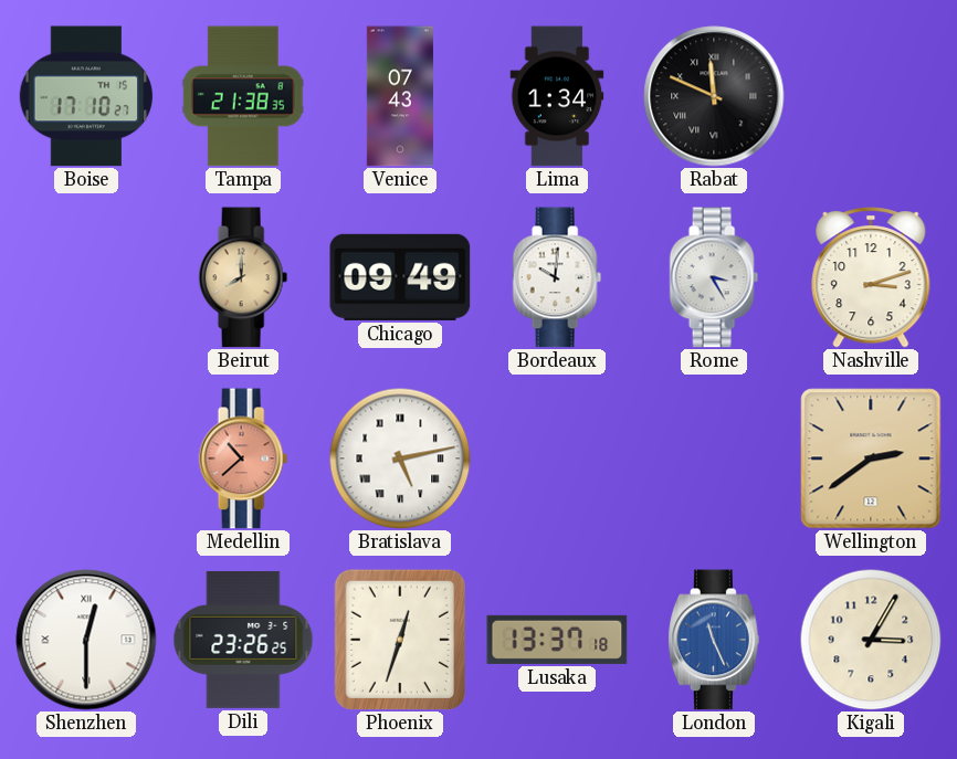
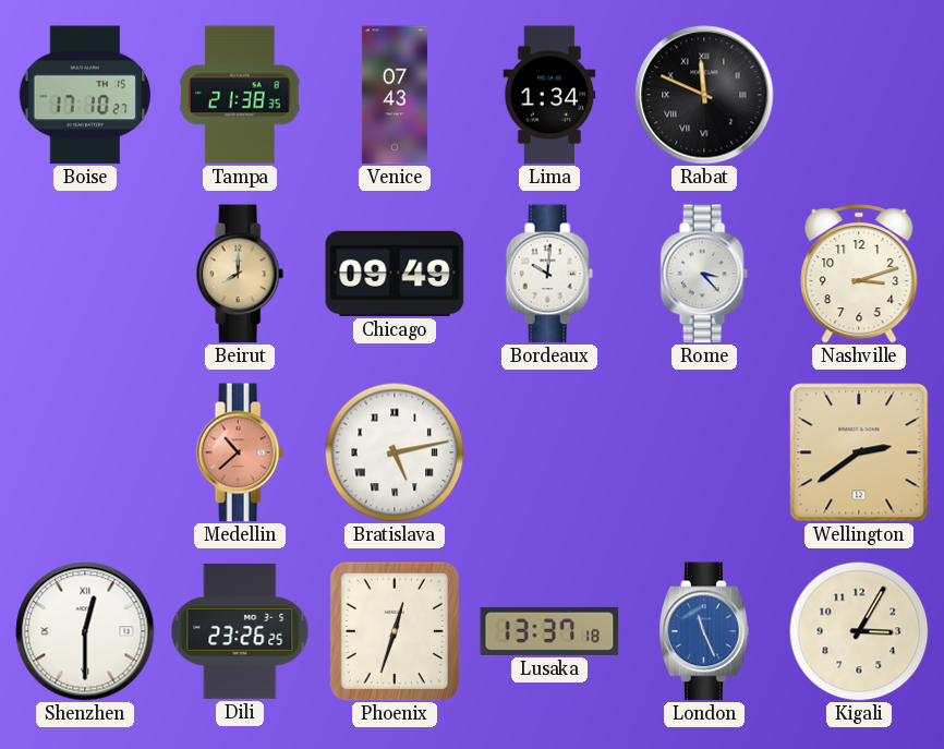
Rome: 3:25 -> 3:23 (704, 274)
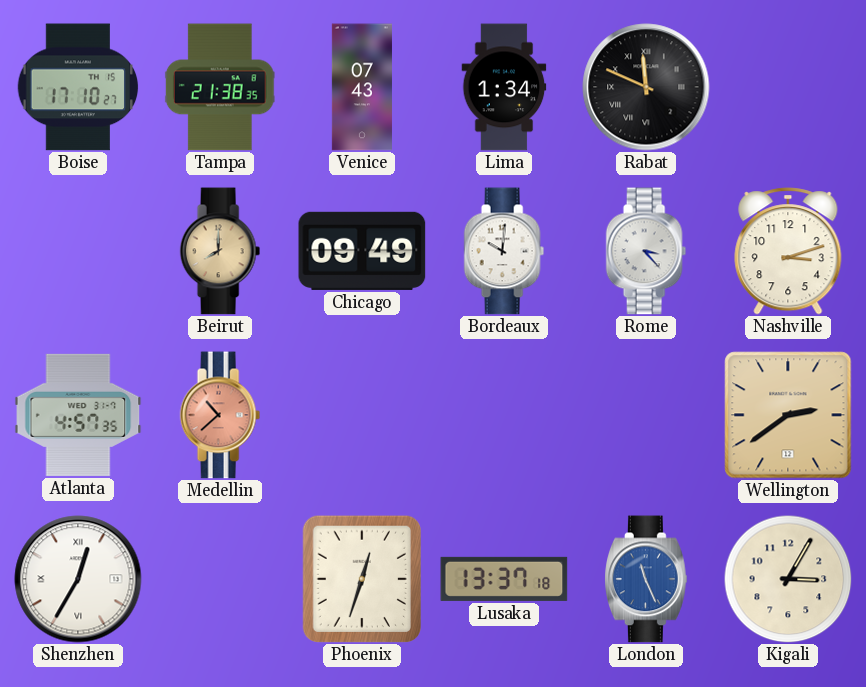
Atlanta: none -> 4:57 (78, 415)
Bratislava: 5:13 -> none (395, 452)
Shenzhen: 12:30 -> 12:35 (78, 579)
Dili: 23:26 -> none (240, 631)
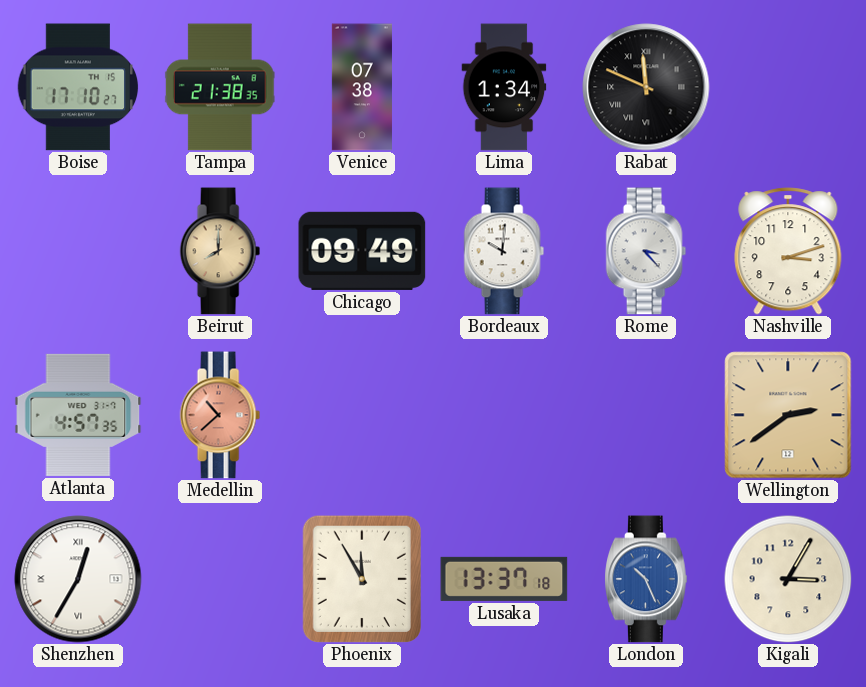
Venice: 07:43 -> 07:38 (362, 87)
Phoenix: 12:33 -> 11:55 (361, 578)
London: 11:26 -> 10:26 (647, 579)
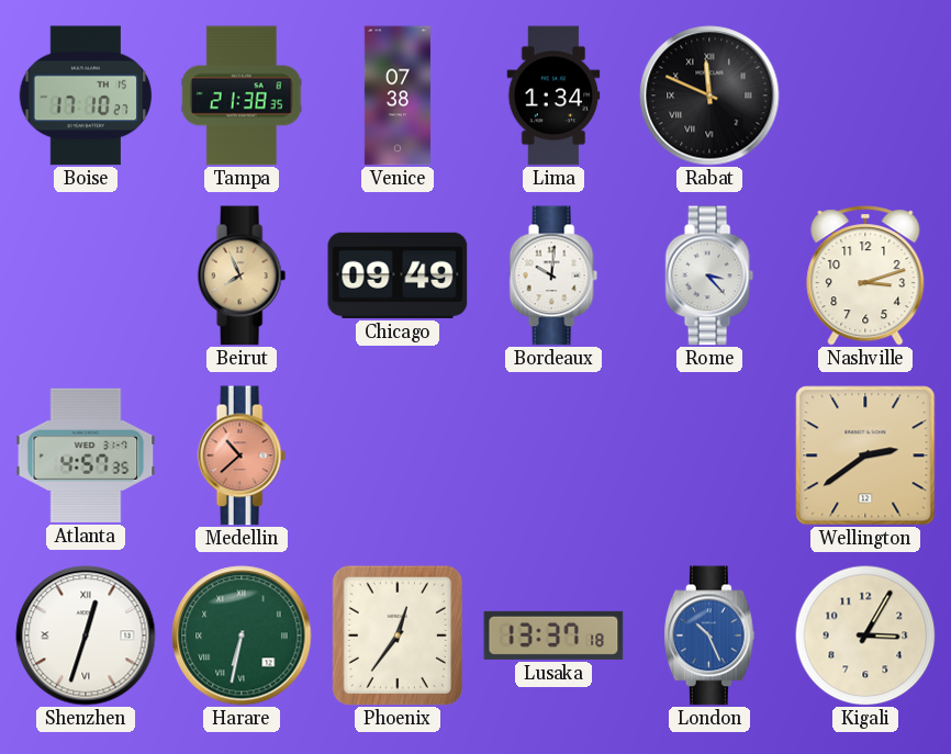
Beirut: 8:00 -> 7:56 (242, 275)
Shenzhen: 12:35 -> 12:33 (86, 635)
Harare: none -> 6:32 (242, 635)
Phoenix: 11:55 -> 12:36 (396, 634)
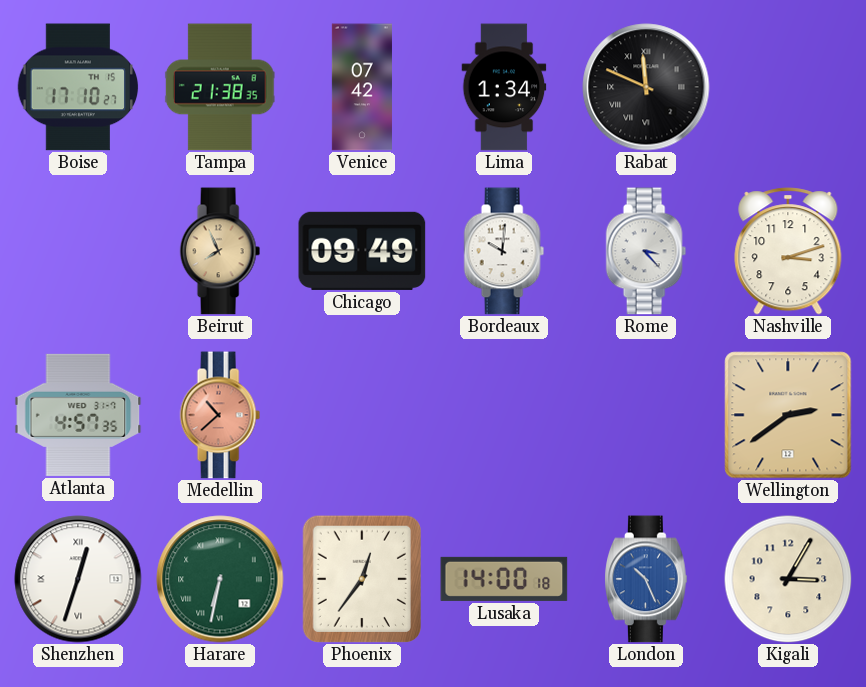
Venice: 07:38 -> 07:42 (362, 87)
Lusaka: 13:37 -> 14:00 (504, 579)
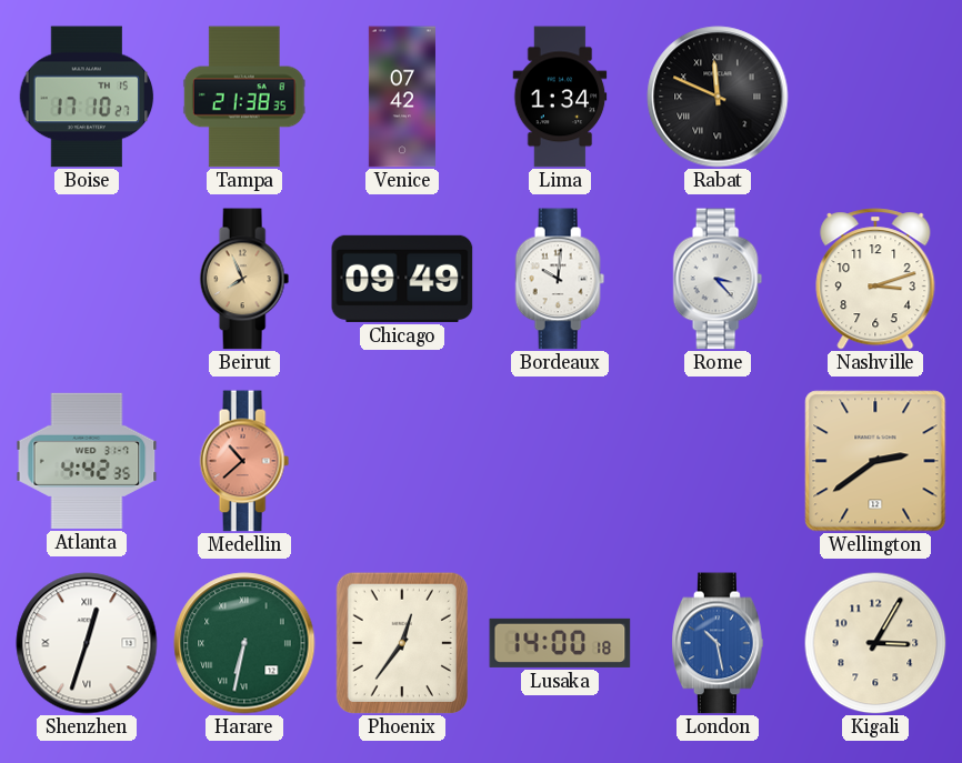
Atlanta: 4:57 -> 4:42 (87, 461)
London: 10:26 -> 10:28 (719, 643)
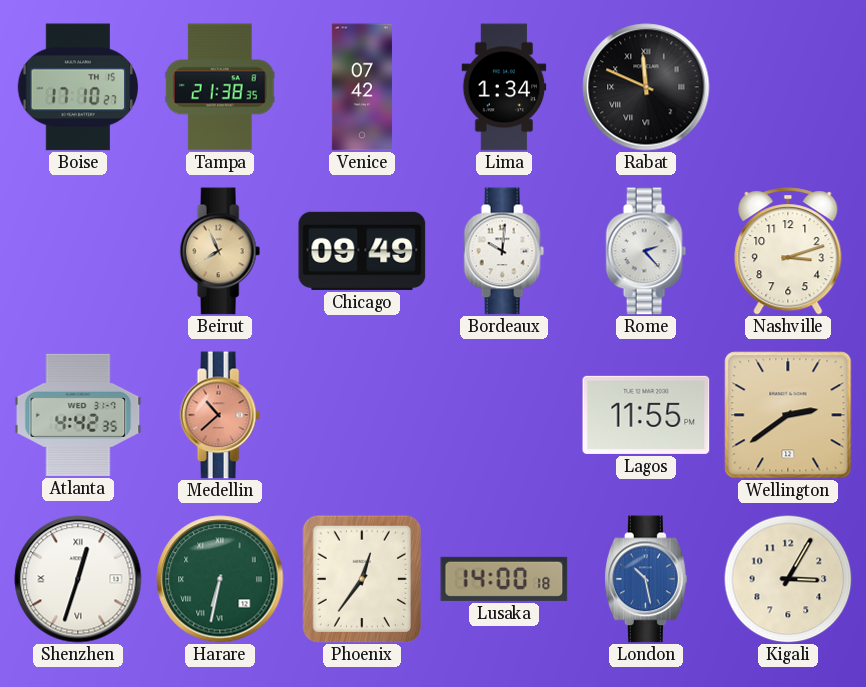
Rome: 3:23 -> 2:23 (646, 251)
Lagos: none -> 11:55 (646, 415)
